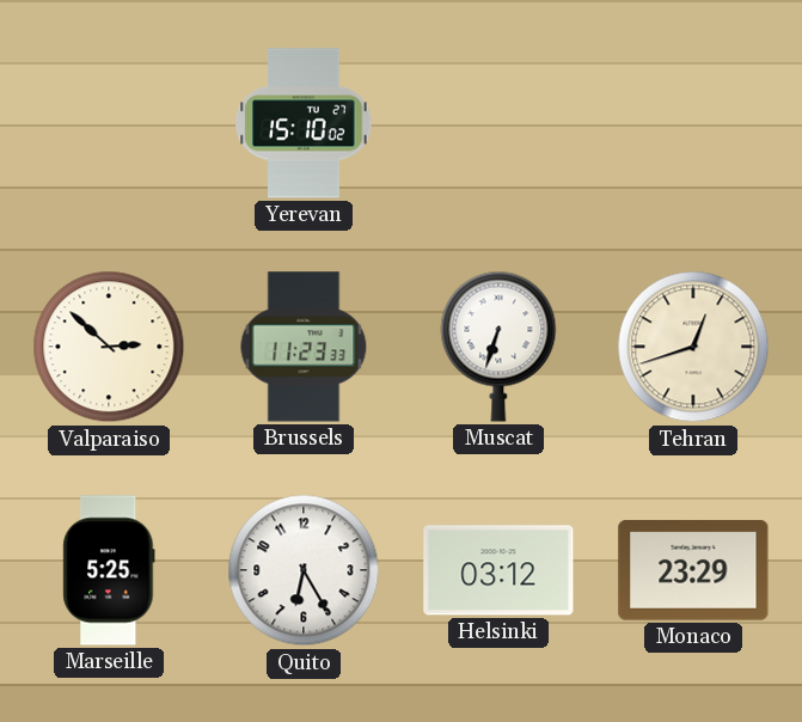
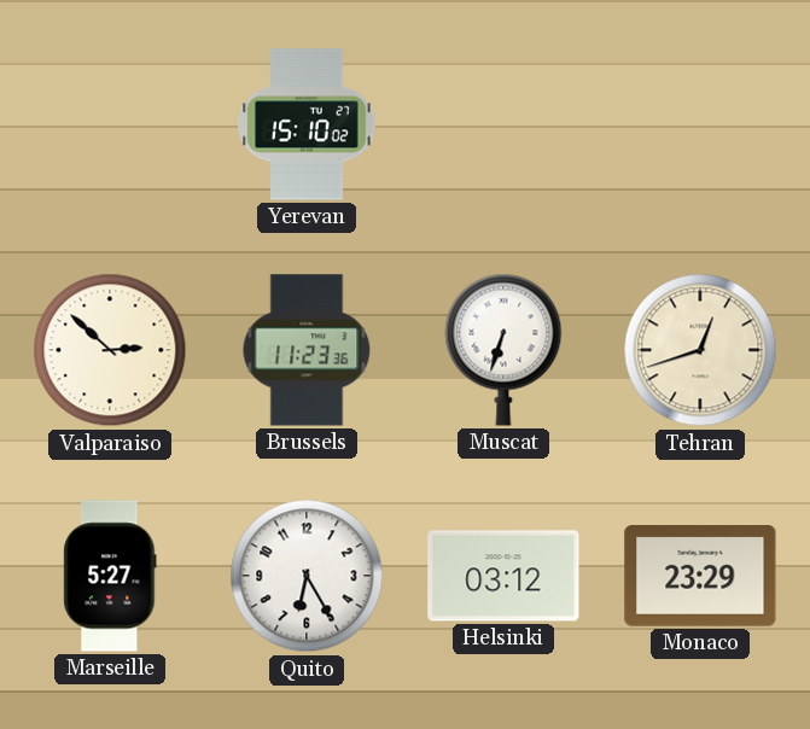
Brussels: 11:23:33 -> 11:23:36 (307, 350)
Marseille: 5:25 -> 5:27 (110, 576)
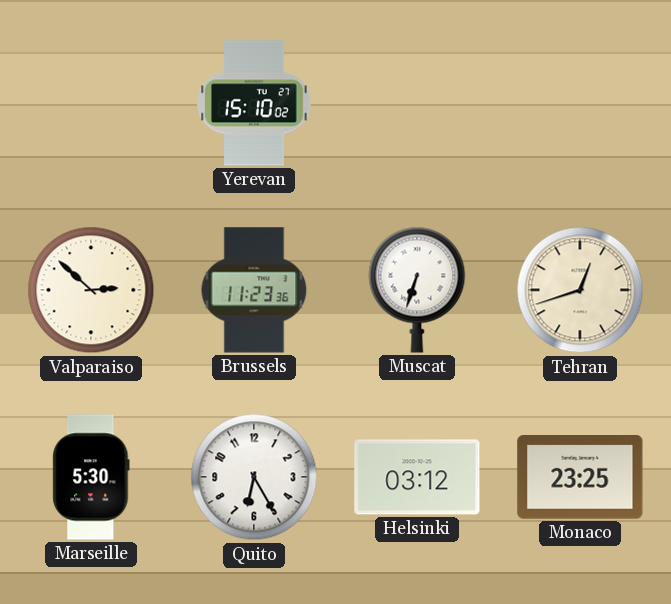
Marseille: 5:27 -> 5:30 (91, 477)
Monaco: 23:29 -> 23:25 (580, 478)
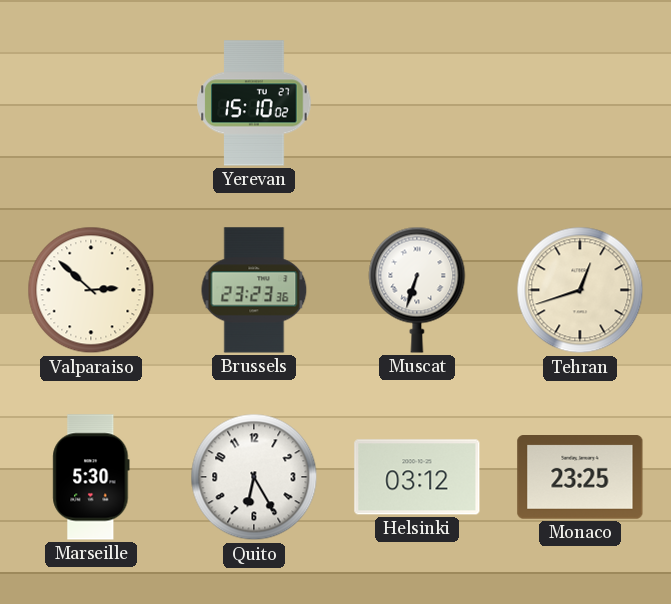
Brussels: 11:23 -> 23:23 (254, 290)
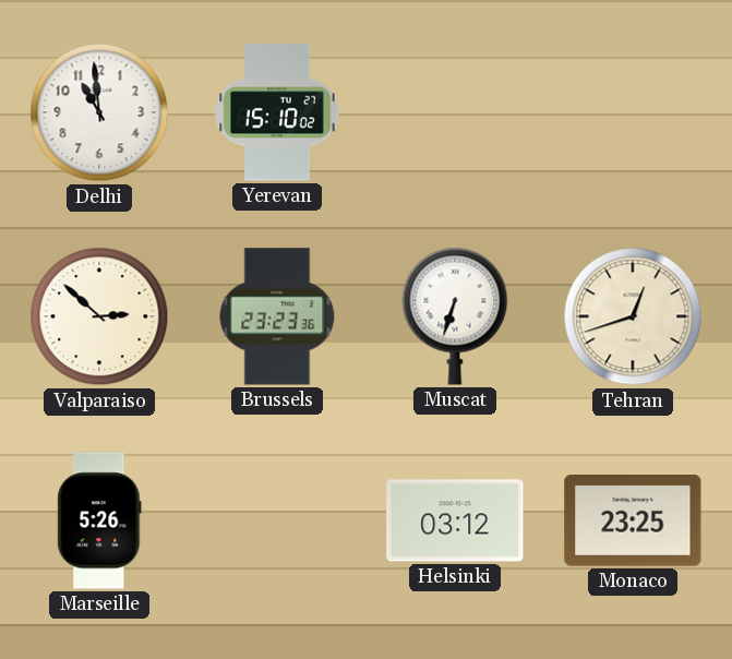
Delhi: none -> 10:59 (99, 112)
Marseille: 5:30 -> 5:26 (99, 520)
Quito: 6:25 -> none (254, 477)
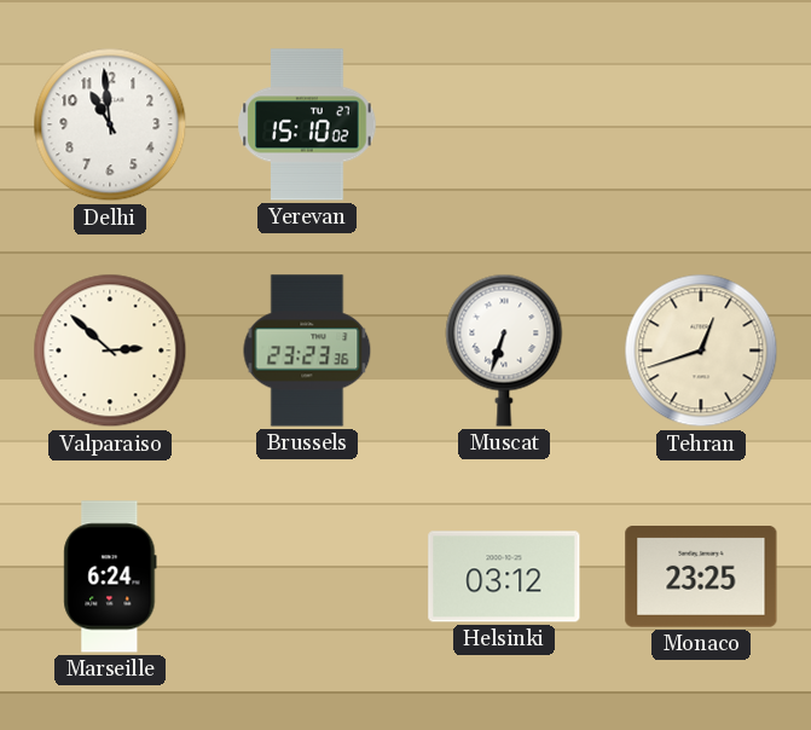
Marseille: 5:26 -> 6:24 (110, 577)
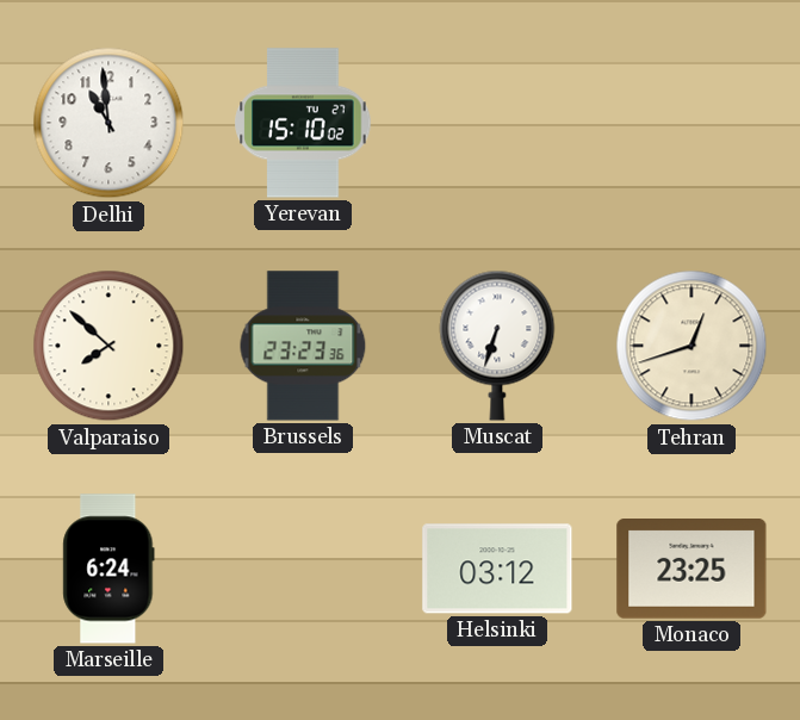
Valparaiso: 2:52 -> 7:52 (108, 346)
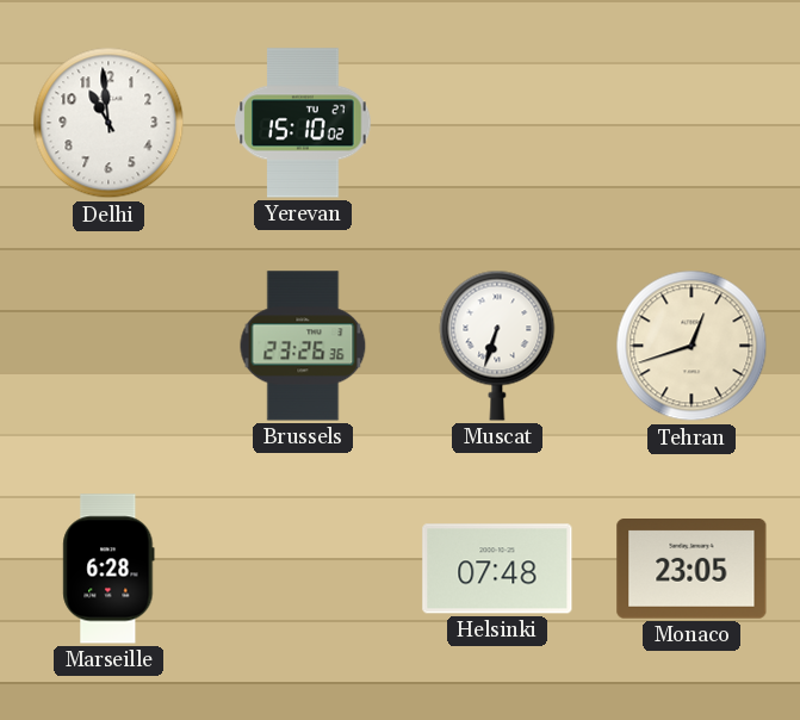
Valparaiso: 7:52 -> none (108, 346)
Brussels: 23:23 -> 23:26 (303, 346)
Marseille: 6:24 -> 6:28 (108, 569)
Helsinki: 03:12 -> 07:48 (497, 569)
Monaco: 23:25 -> 23:05 (692, 570)
